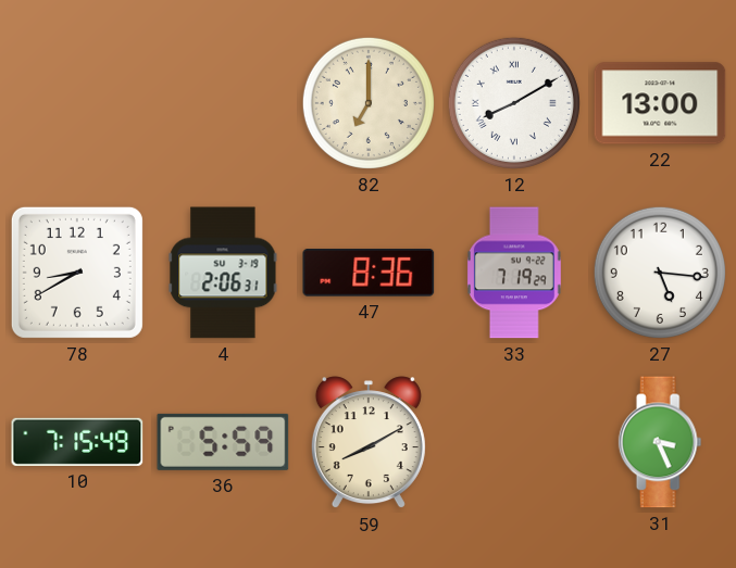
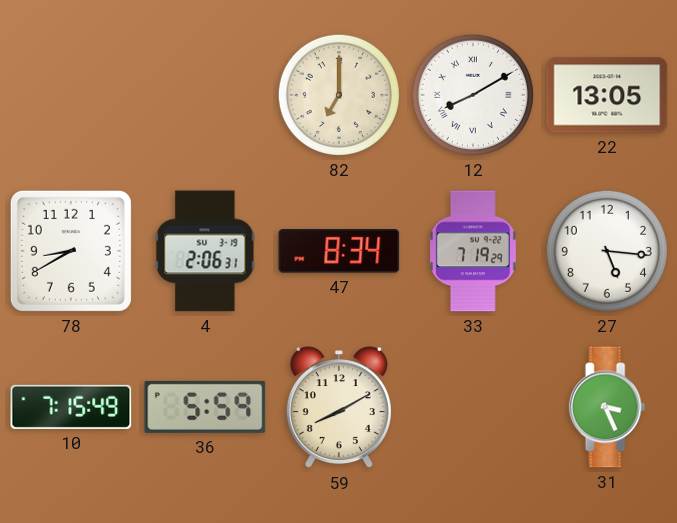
22: 13:00 -> 13:05 (607, 95)
47: 8:36 -> 8:34 (339, 252)
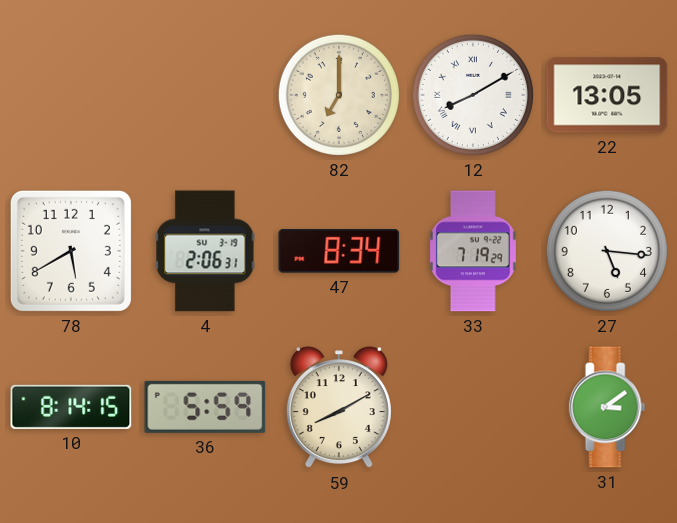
78: 8:40 -> 5:40 (71, 251)
10: 7:15 -> 8:14 (71, 407)
31: 3:26 -> 3:09 (607, 407)
